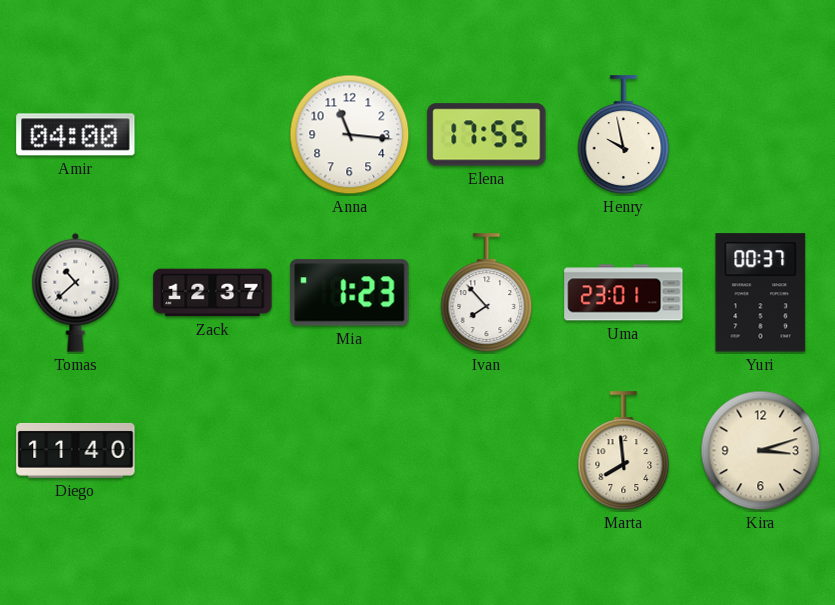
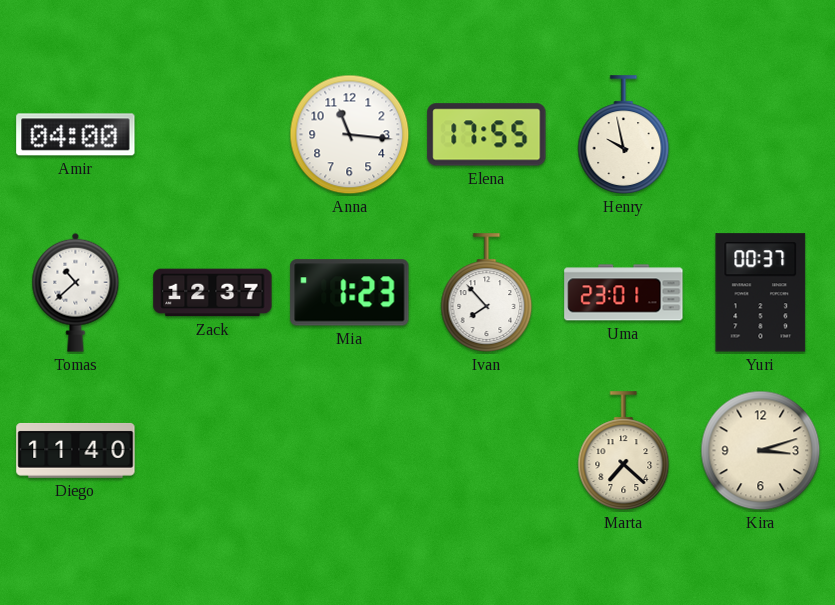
Marta: 7:59 -> 7:22 (624, 451)
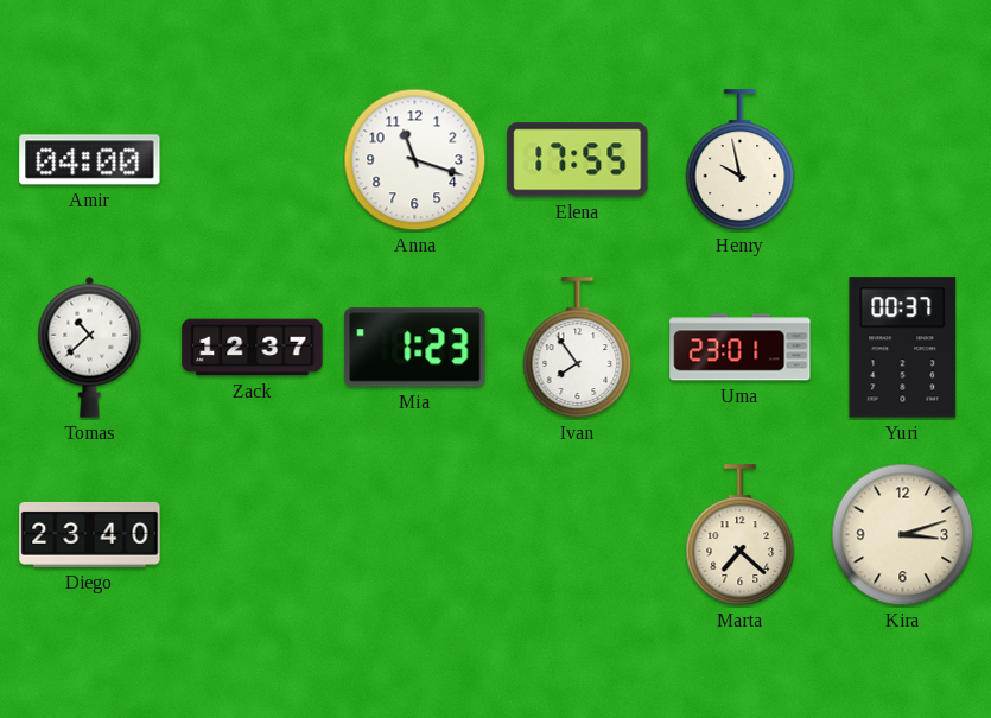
Anna: 11:16 -> 11:18 (415, 160)
Ivan: 7:53 -> 7:54 (578, 348)
Diego: 11:40 -> 23:40 (90, 535)
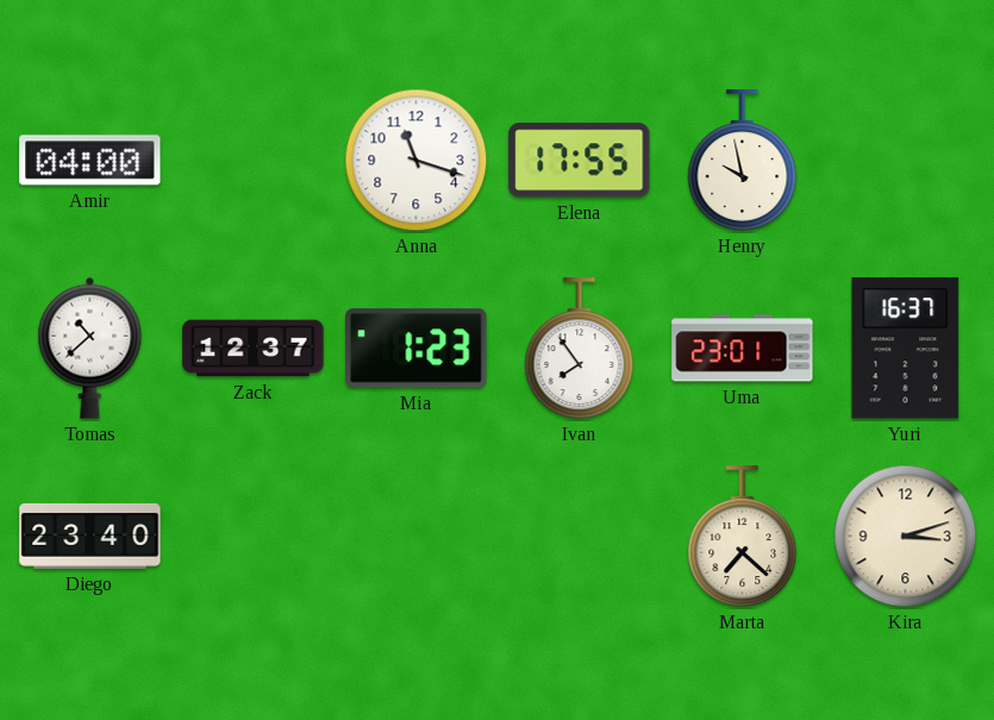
Yuri: 00:37 -> 16:37 (906, 349)
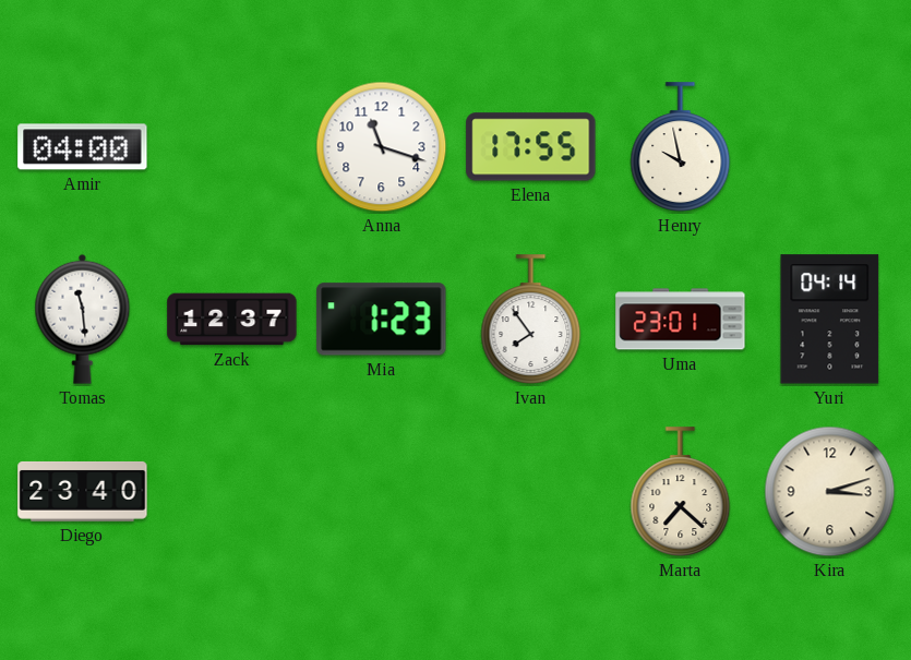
Tomas: 10:38 -> 11:29 (83, 319)
Yuri: 16:37 -> 04:14 (830, 320)
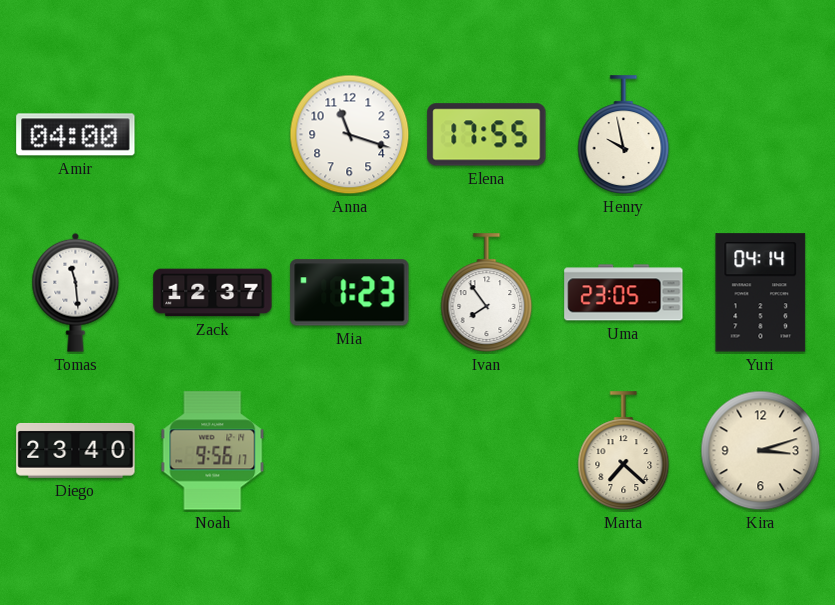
Uma: 23:01 -> 23:05 (624, 293)
Noah: none -> 9:56 (213, 451)
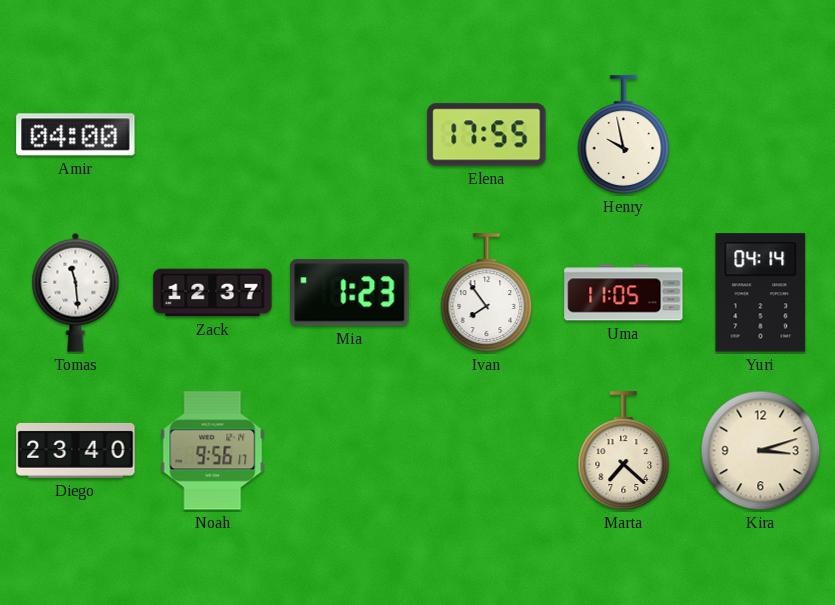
Anna: 11:18 -> none (350, 135)
Uma: 23:05 -> 11:05 (624, 293)
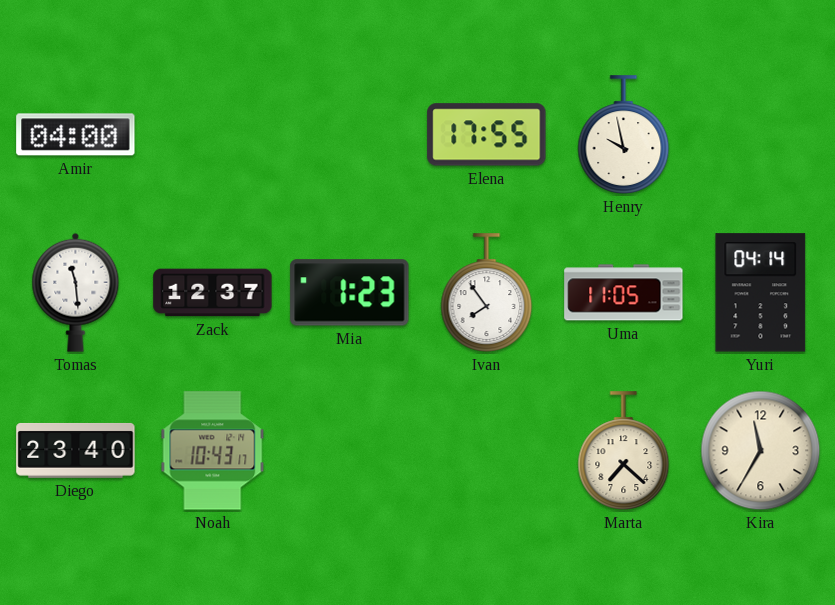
Noah: 9:56 -> 10:43 (213, 451)
Kira: 3:12 -> 11:35 (761, 451)
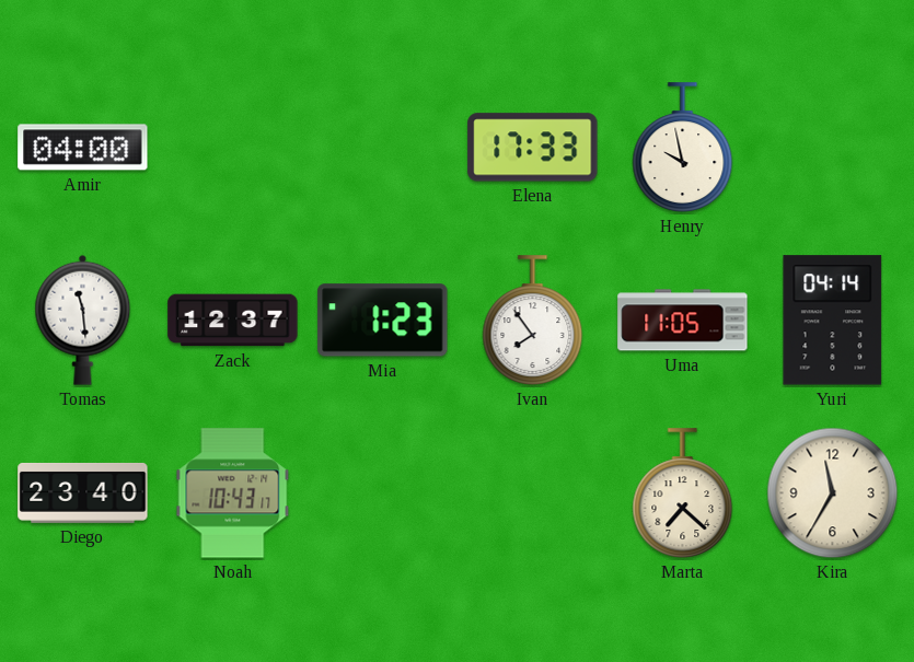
Elena: 17:55 -> 17:33 (533, 148)
